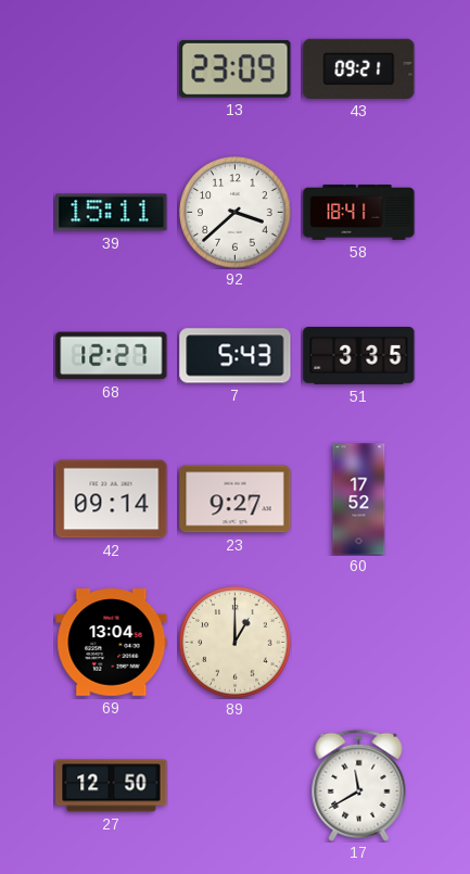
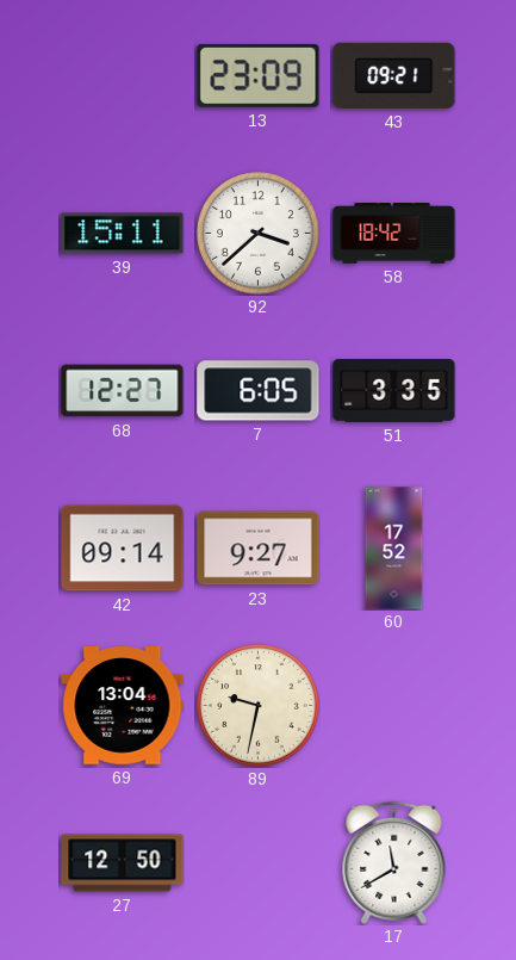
58: 18:41 -> 18:42 (394, 234)
7: 5:43 -> 6:05 (259, 391)
89: 1:00 -> 9:32 (259, 706)
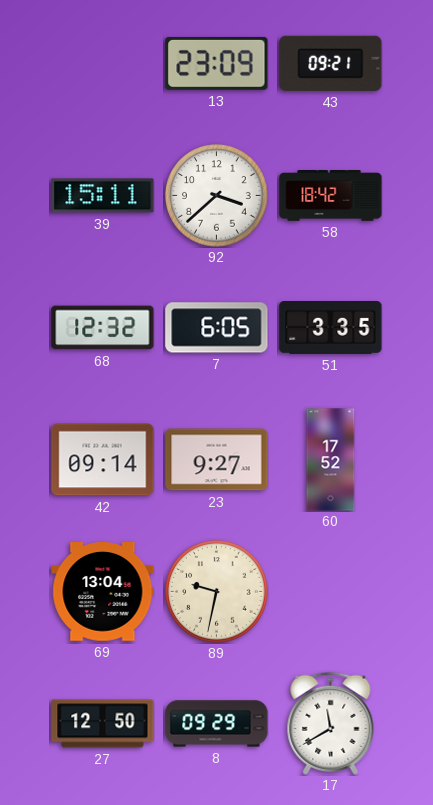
68: 12:27 -> 12:32 (103, 328)
8: none -> 09:29 (217, 724)
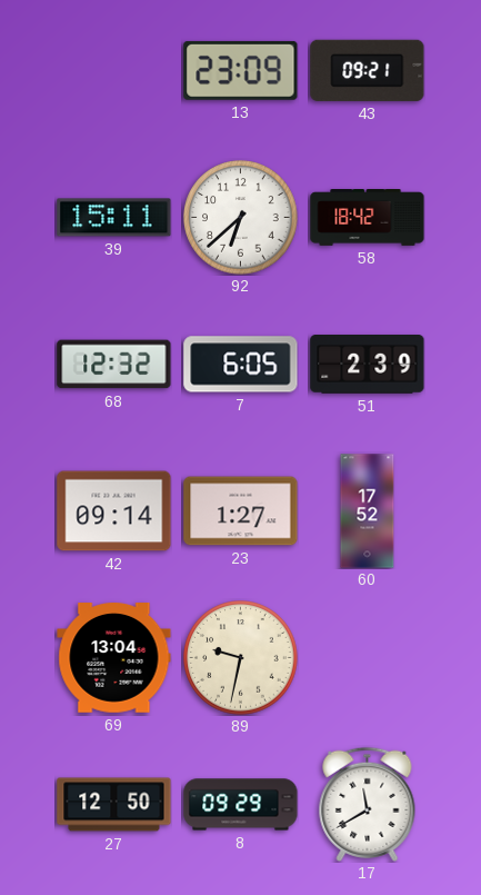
92: 3:38 -> 6:38 (241, 218)
51: 3:35 -> 2:39 (368, 365)
23: 9:27 -> 1:27 (241, 511)
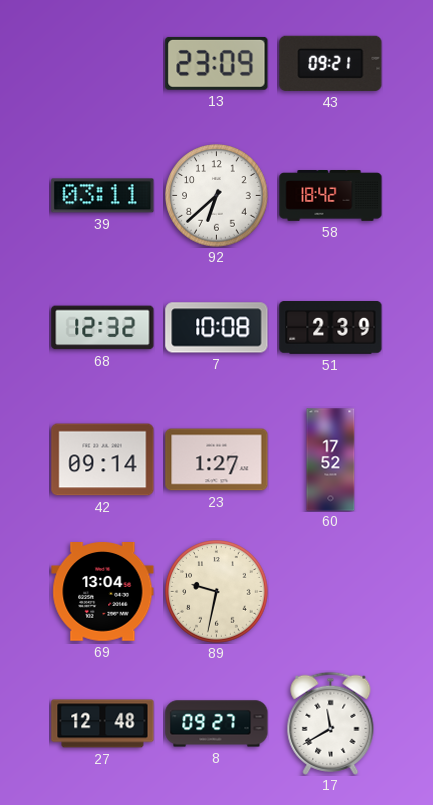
39: 15:11 -> 03:11 (103, 196)
7: 6:05 -> 10:08 (217, 328)
27: 12:50 -> 12:48 (103, 724)
8: 09:29 -> 09:27 (217, 724)
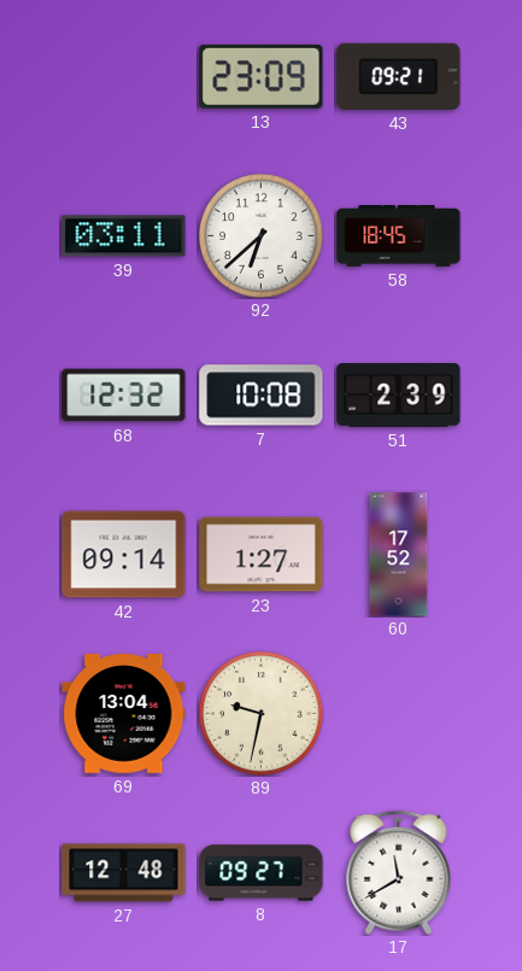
58: 18:42 -> 18:45 (399, 236)
